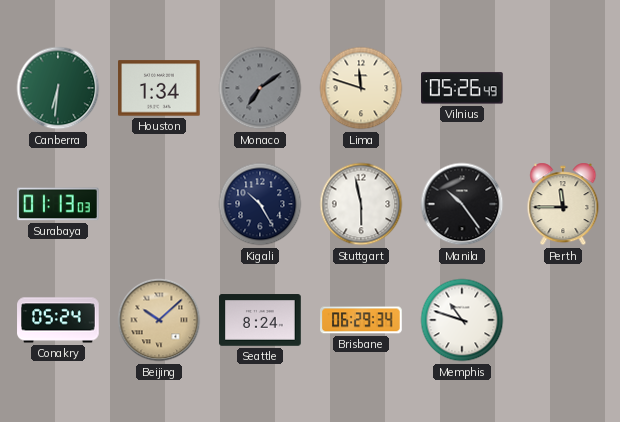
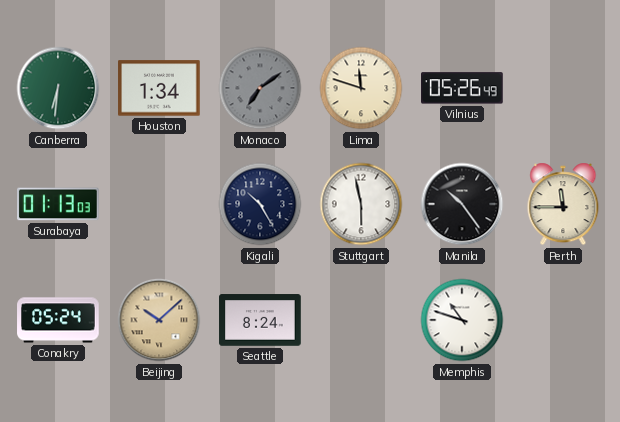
Brisbane: 06:29 -> none (361, 320)
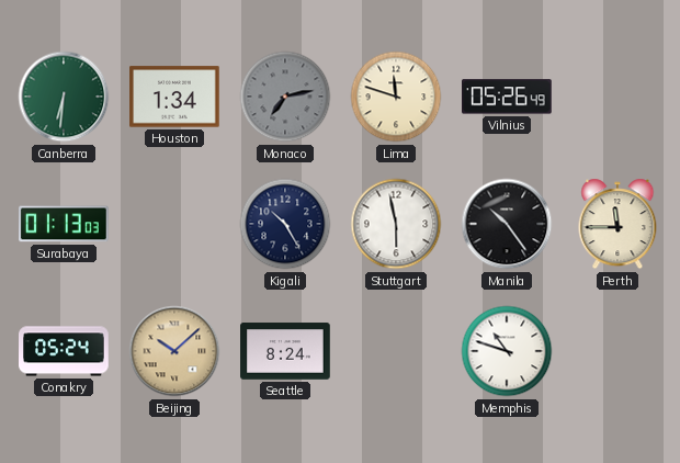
Monaco: 7:09 -> 7:13 (285, 97)
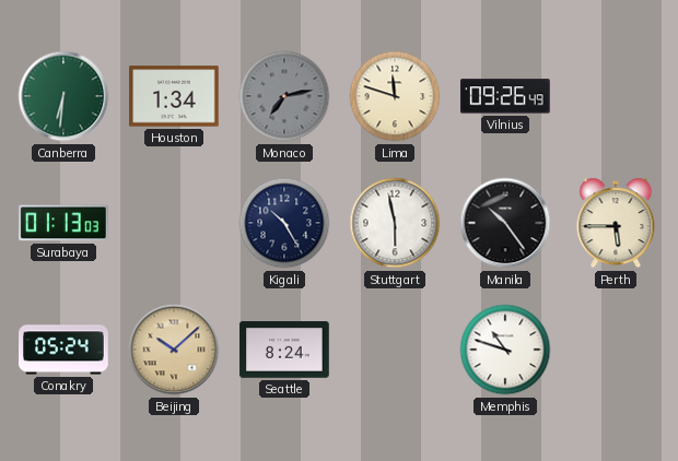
Vilnius: 05:26 -> 09:26 (506, 96)
Perth: 11:45 -> 5:45 (616, 223)
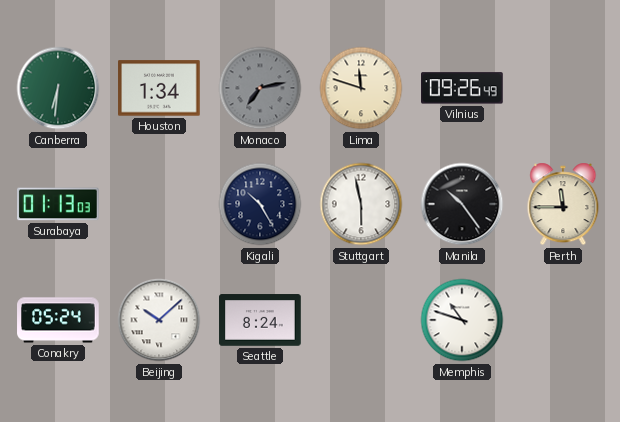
Perth: 5:45 -> 11:45 (563, 204)
Beijing dial: champagne -> white (159, 320)
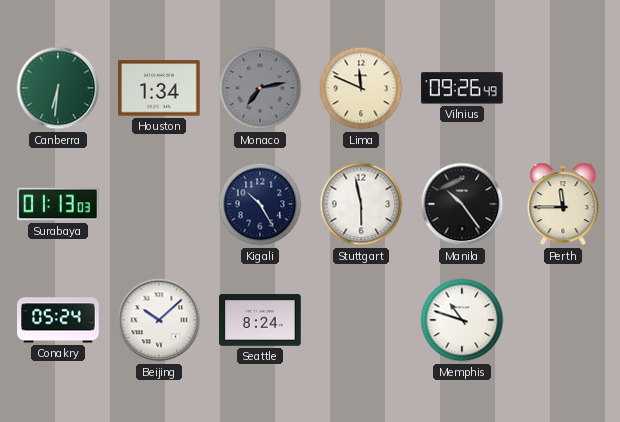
Lima: 11:48 -> 11:49 (361, 88)
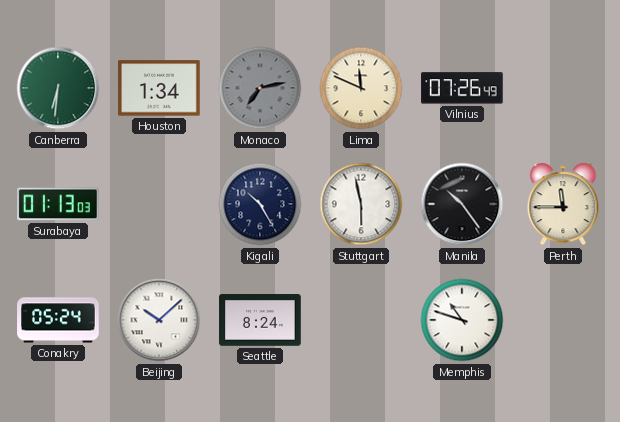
Vilnius: 09:26 -> 07:26 (463, 88)
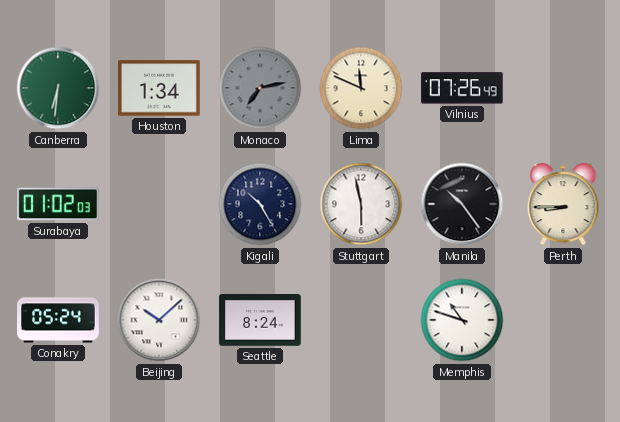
Surabaya: 01:13 -> 01:02 (59, 204)
Perth: 11:45 -> 8:45 (563, 204)
